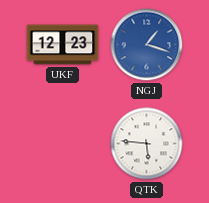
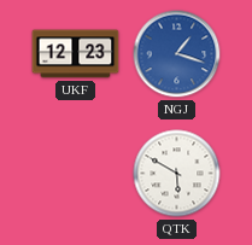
QTK: 5:46 -> 5:50 (177, 174)
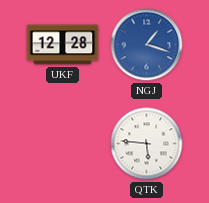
UKF: 12:23 -> 12:28 (63, 45)
QTK: 5:50 -> 5:46 (147, 144)
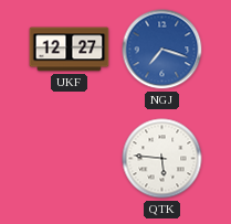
UKF: 12:28 -> 12:27 (70, 50)
NGJ: 1:18 -> 7:18 (162, 50)
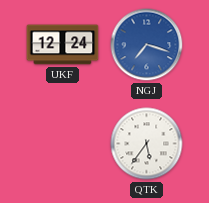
UKF: 12:27 -> 12:24 (63, 45)
QTK: 5:46 -> 5:36 (147, 144)
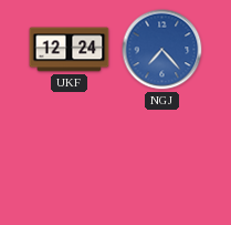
NGJ: 7:18 -> 7:23 (162, 50)
QTK: 5:36 -> none (147, 144)
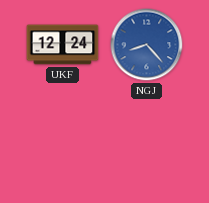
NGJ: 7:23 -> 8:23 (147, 45)
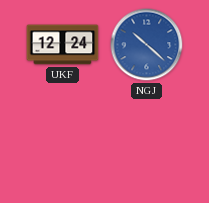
NGJ: 8:23 -> 10:22 (147, 45)
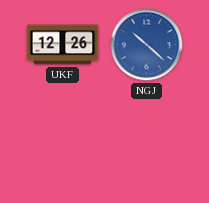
UKF: 12:24 -> 12:26 (63, 45)
